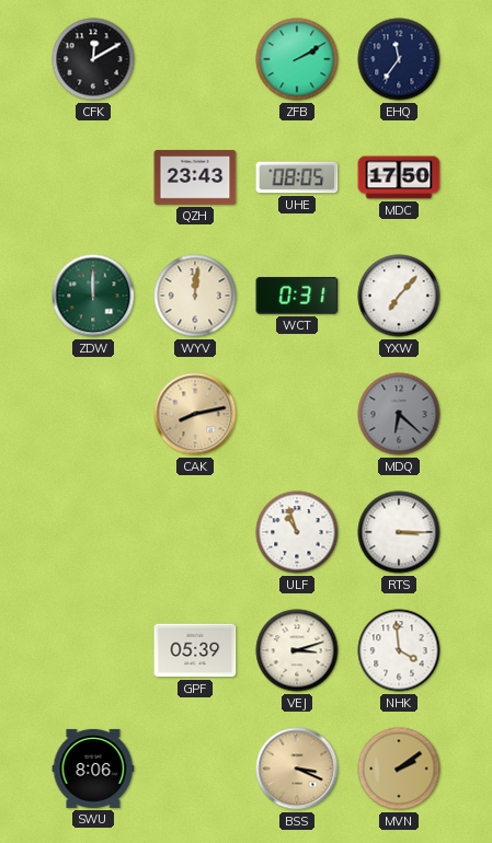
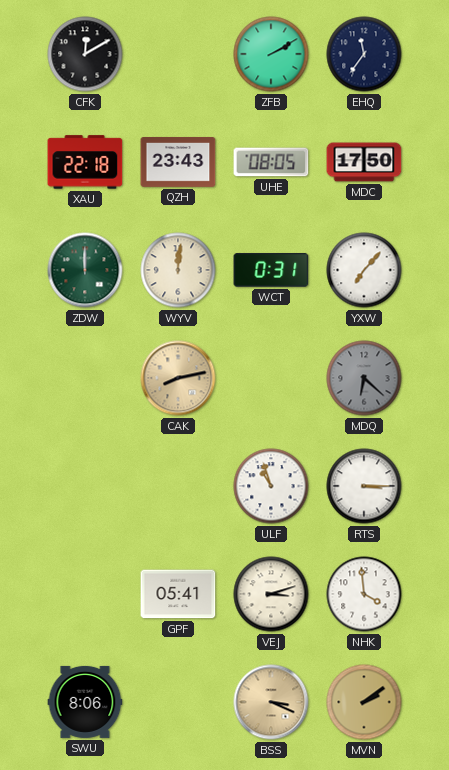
XAU: none -> 22:18 (85, 162)
GPF: 05:39 -> 05:41 (178, 594)
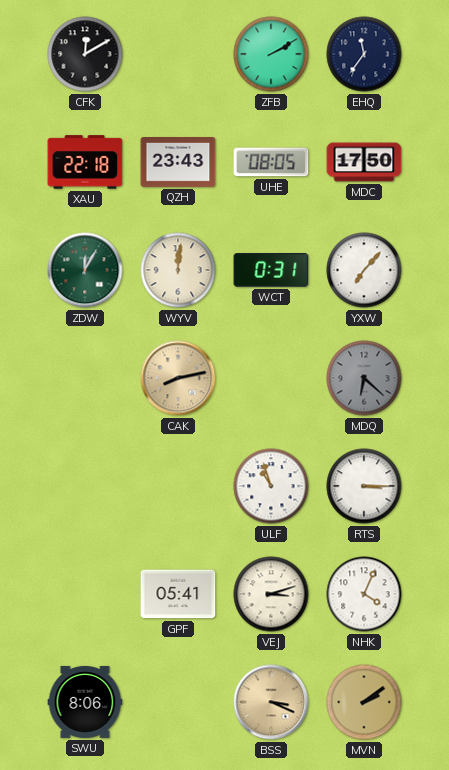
ZDW: 12:00 -> 12:05 (85, 270)
NHK: 3:59 -> 4:04 (364, 594)
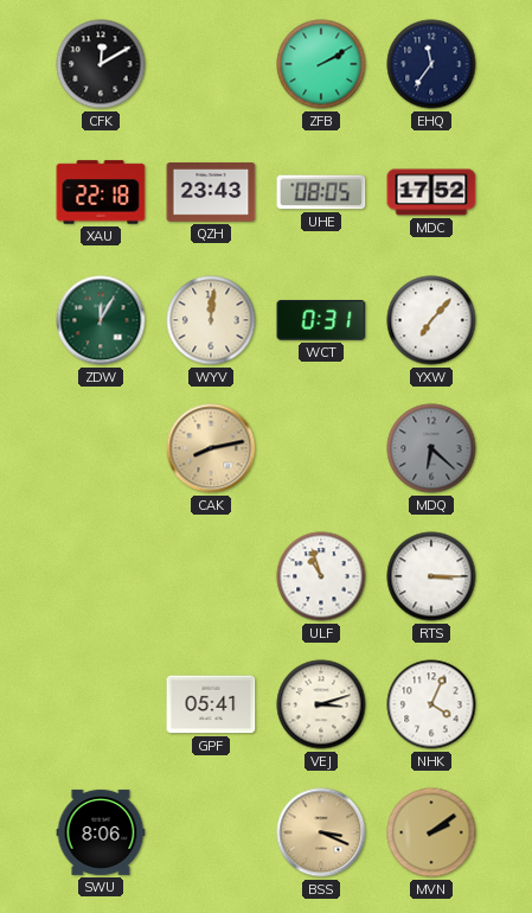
MDC: 17:50 -> 17:52 (431, 192)
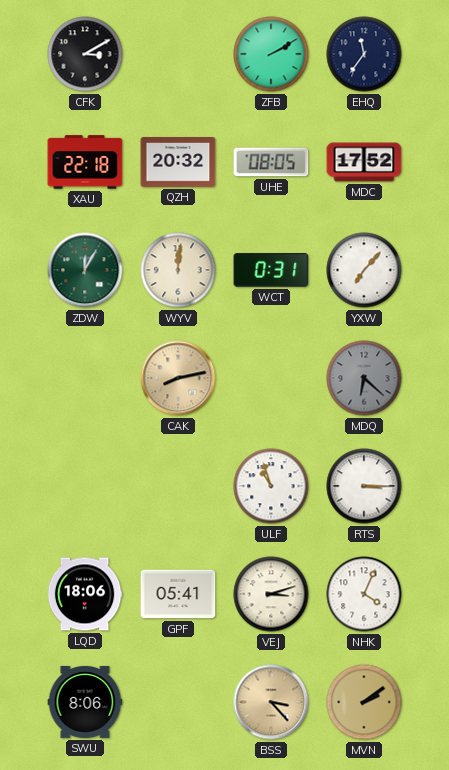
CFK: 12:10 -> 3:10 (85, 54)
QZH: 23:43 -> 20:32 (178, 163)
LQD: none -> 18:06 (85, 594)
BSS: 3:19 -> 3:23 (271, 702)
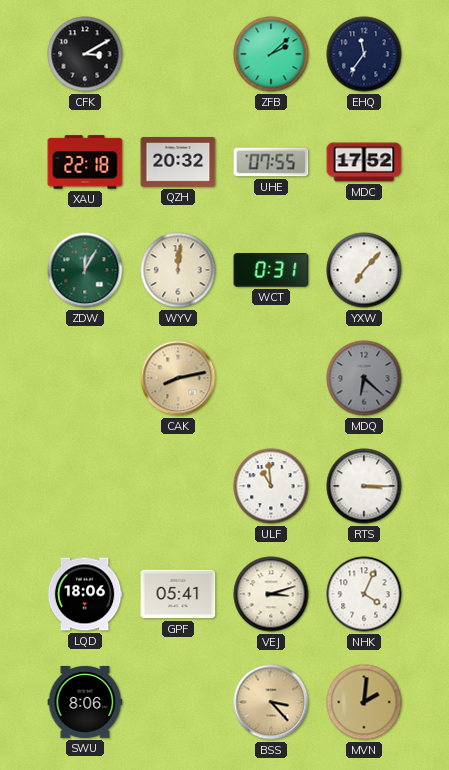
ZFB: 2:10 -> 2:08 (271, 54)
UHE: 08:05 -> 07:55 (271, 162)
ULF: 10:57 -> 10:59 (271, 486)
MVN: 2:09 -> 2:01 (364, 702)
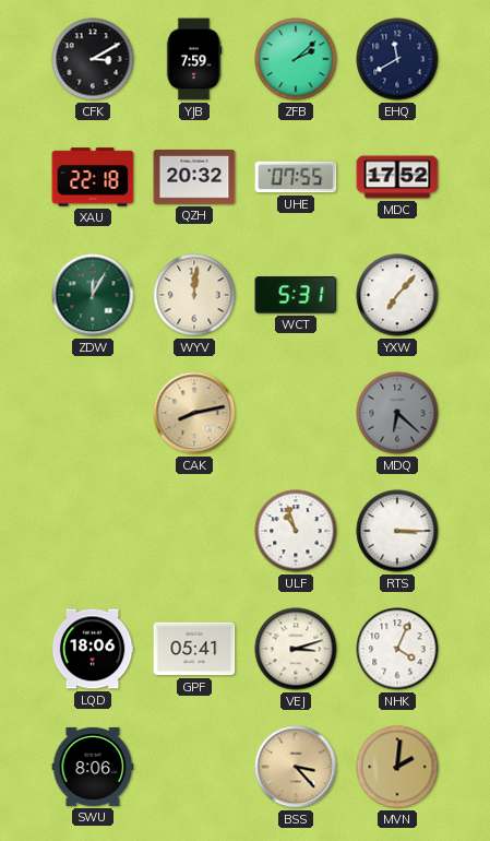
YJB: none -> 7:59 (194, 59)
EHQ: 11:36 -> 11:40 (397, 59)
WCT: 0:31 -> 5:31 (296, 295)
ULF: 10:59 -> 10:57 (296, 531)
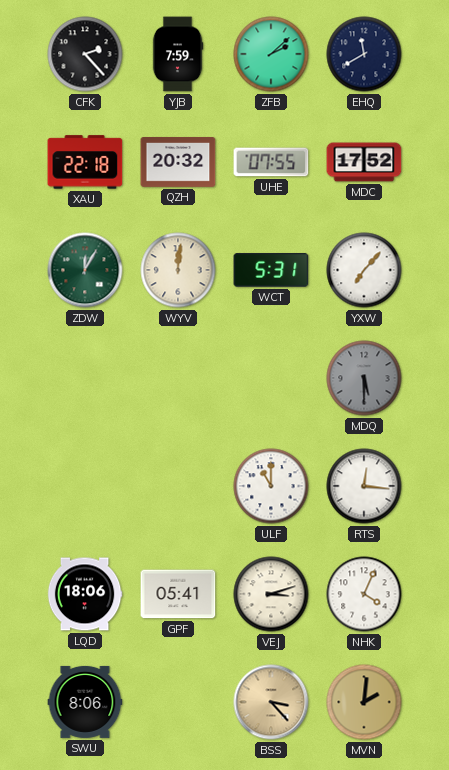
CFK: 3:10 -> 2:23 (85, 54)
CAK: 8:13 -> none (194, 413)
MDQ: 6:22 -> 5:30 (364, 378)
ULF: 10:57 -> 11:00 (271, 486)
RTS: 3:15 -> 12:16 (364, 486)
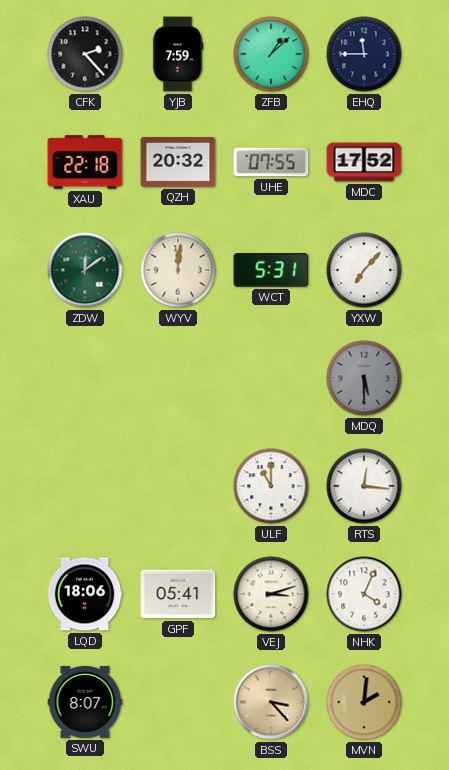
ZFB: 2:08 -> 1:08 (271, 54)
EHQ: 11:40 -> 11:45 (364, 54)
ZDW: 12:05 -> 12:09 (85, 270)
SWU: 8:06 -> 8:07 (85, 702)
